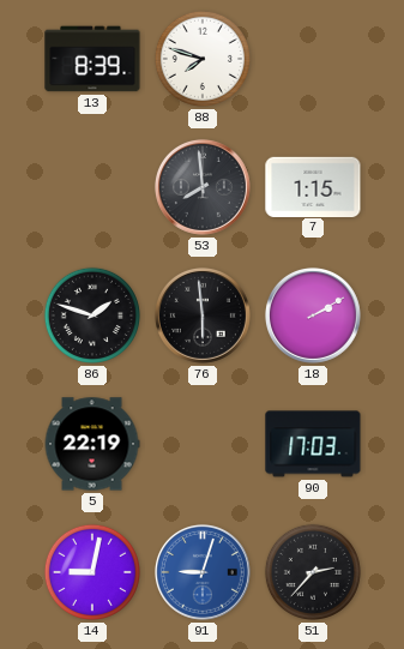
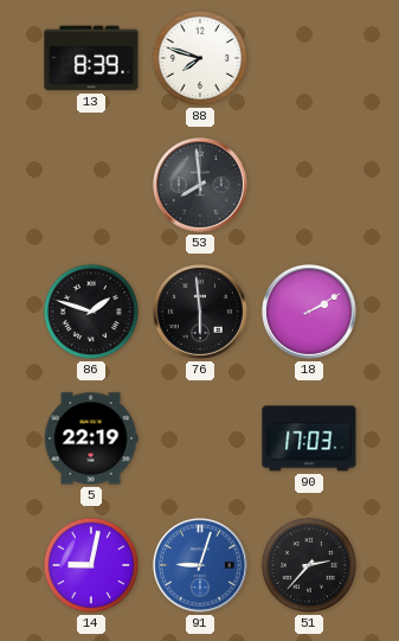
7: 1:15 -> none (313, 186)
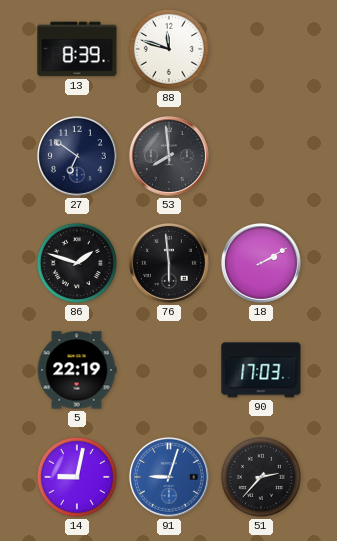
88: 7:48 -> 11:48 (169, 49)
27: none -> 6:51 (77, 156)
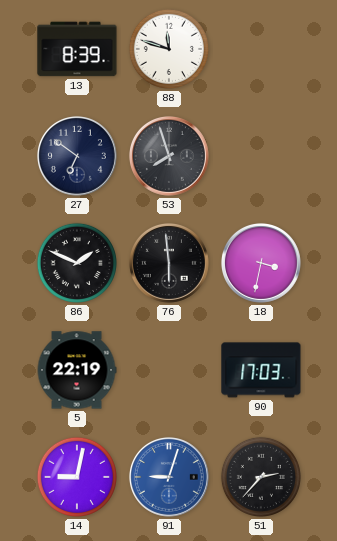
53: 7:59 -> 7:57 (169, 156)
86: 1:48 -> 1:49 (77, 263)
18: 2:10 -> 3:32 (261, 263)
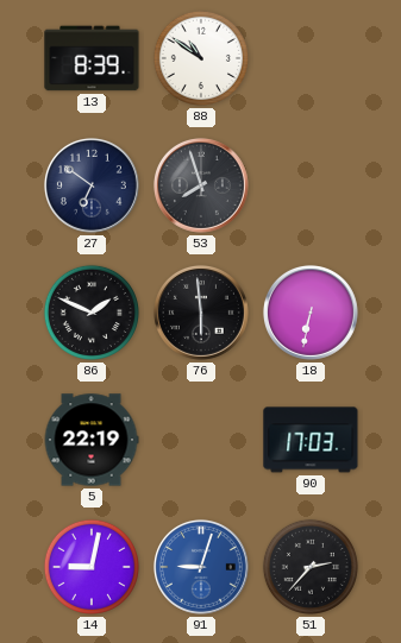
88: 11:48 -> 10:51 (201, 58)
18: 3:32 -> 6:32 (311, 313)
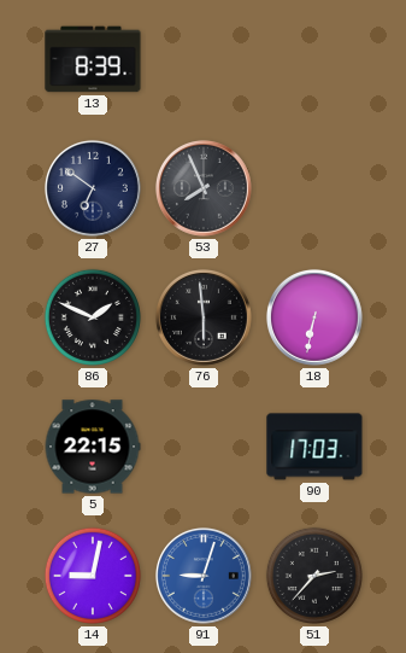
88: 10:51 -> none (201, 58)
53: 7:57 -> 7:56 (204, 188)
5: 22:19 -> 22:15 (93, 447)
